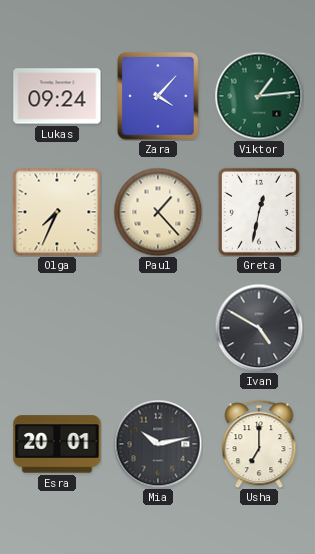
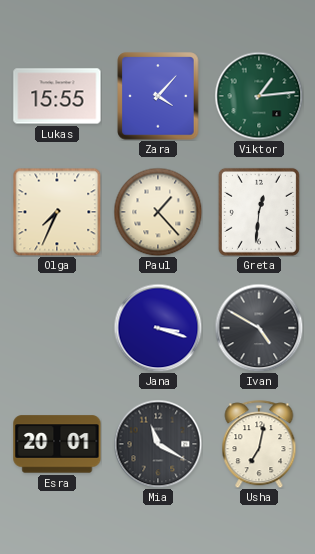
Lukas: 09:24 -> 15:55 (57, 96)
Greta: 12:32 -> 12:31 (259, 212)
Jana: none -> 3:18 (158, 328)
Mia: 10:13 -> 11:20 (158, 444)
Usha: 7:00 -> 7:02 (259, 444)
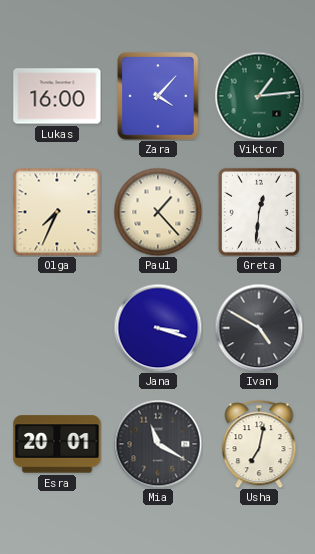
Lukas: 15:55 -> 16:00 (57, 96)
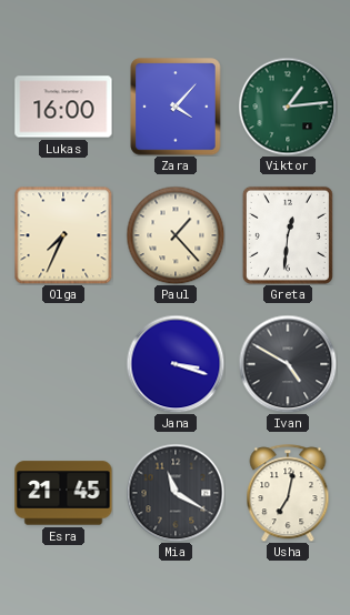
Esra: 20:01 -> 21:45 (63, 493)
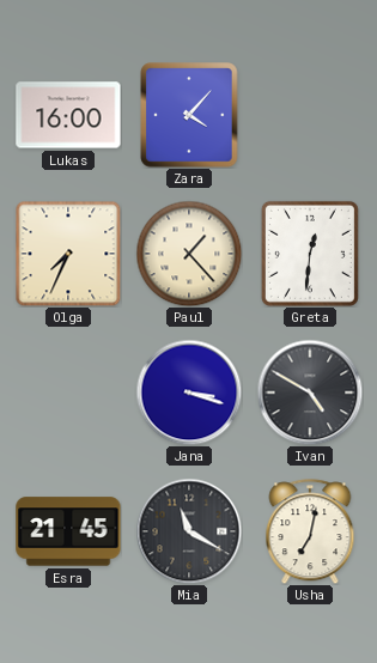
Viktor: 1:14 -> none (288, 107)
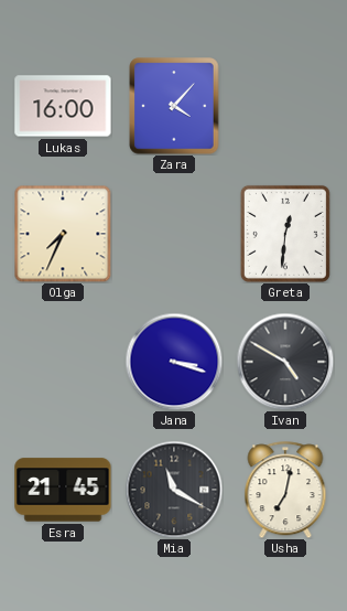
Paul: 1:23 -> none (189, 254)
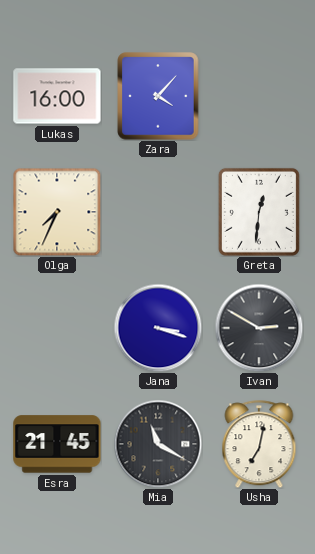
Ivan: 4:50 -> 2:50 (259, 328)
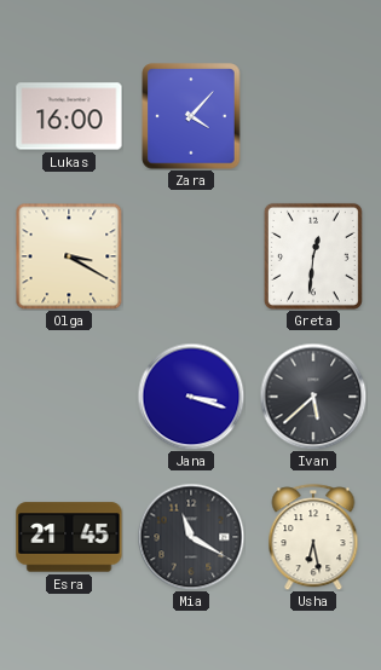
Olga: 7:34 -> 3:20 (69, 256)
Ivan: 2:50 -> 5:38 (313, 397)
Usha: 7:02 -> 6:28 (313, 537)
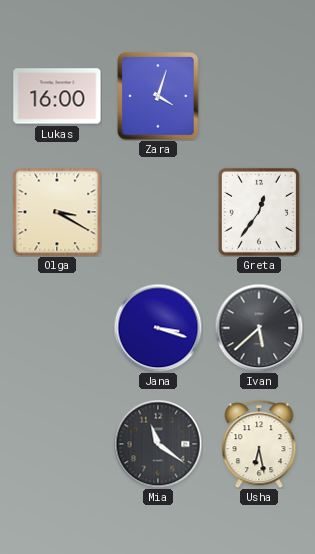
Zara: 4:07 -> 4:03 (158, 96)
Greta: 12:31 -> 12:36 (259, 212)
Esra: 21:45 -> none (69, 537)
Mia: 11:20 -> 11:21 (158, 444)
